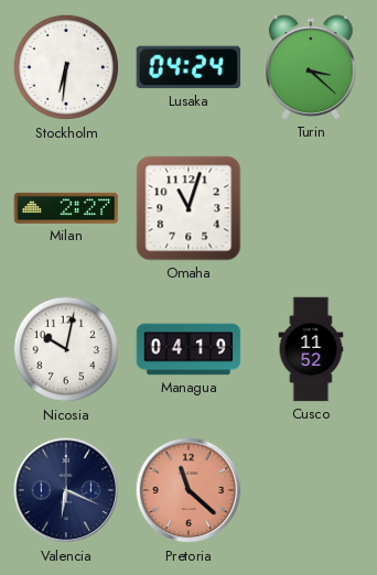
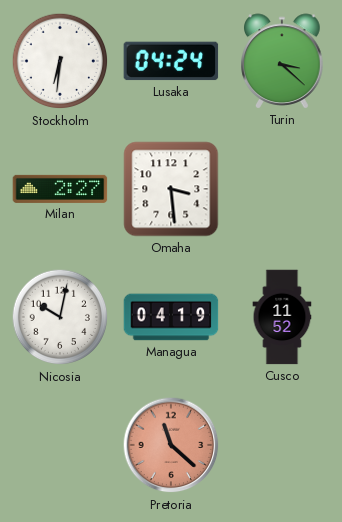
Omaha: 11:03 -> 3:29 (171, 189)
Valencia: 6:19 -> none (66, 490)
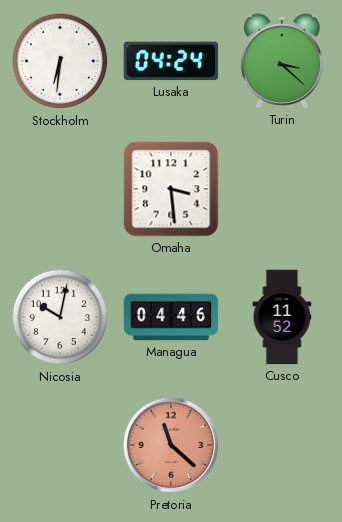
Milan: 2:27 -> none (60, 189)
Managua: 04:19 -> 04:46 (171, 317)
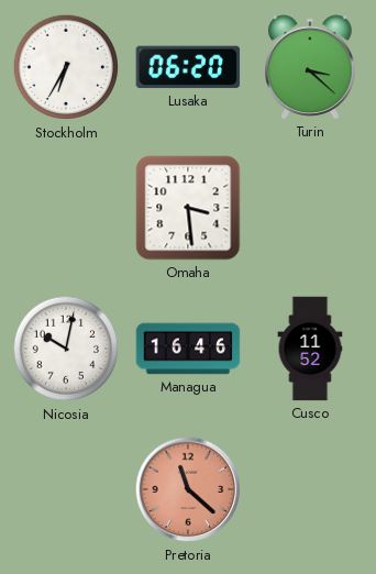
Stockholm: 6:31 -> 6:35 (66, 67)
Lusaka: 04:24 -> 06:20 (188, 67)
Managua: 04:46 -> 16:46 (188, 349)
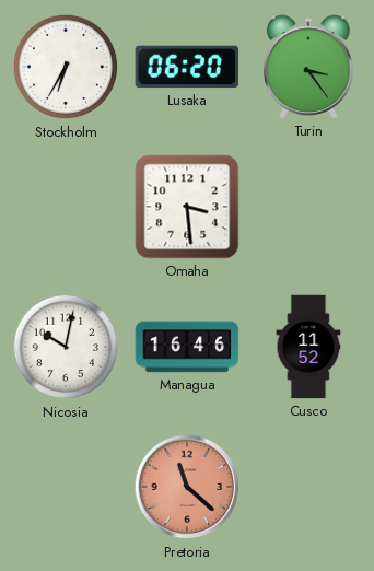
Turin: 3:22 -> 3:24 (309, 67)
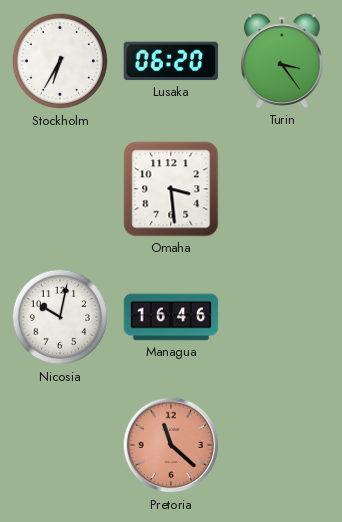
Cusco: 11:52 -> none (308, 347)
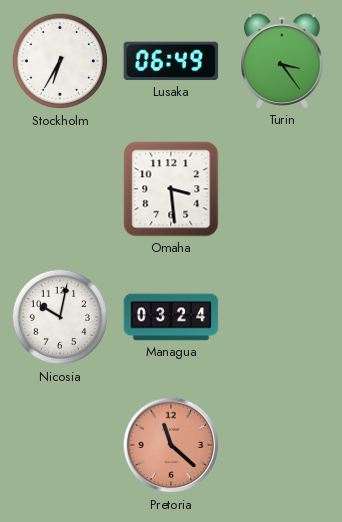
Lusaka: 06:20 -> 06:49 (171, 61)
Managua: 16:46 -> 03:24 (171, 317)
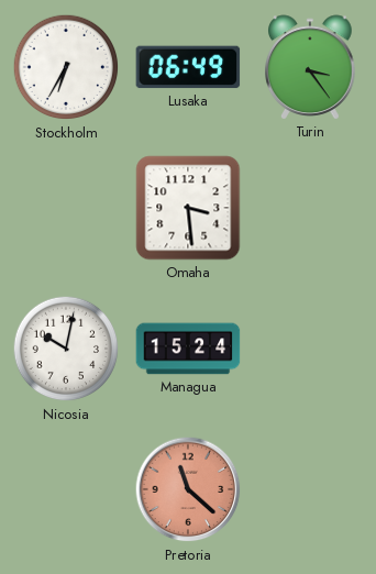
Managua: 03:24 -> 15:24 (188, 349)
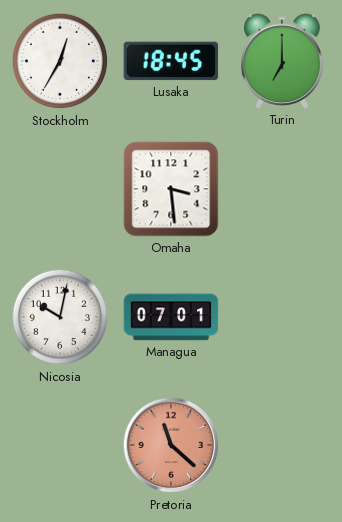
Stockholm: 6:35 -> 12:35 (60, 61)
Lusaka: 06:49 -> 18:45 (171, 61)
Turin: 3:24 -> 7:00 (283, 61)
Managua: 15:24 -> 07:01 (171, 317)
